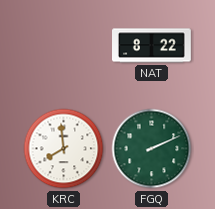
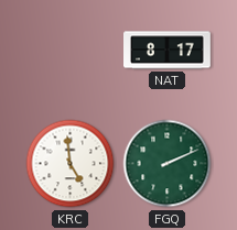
NAT: 8:22 -> 8:17 (168, 51)
KRC: 7:59 -> 4:59 (71, 164)
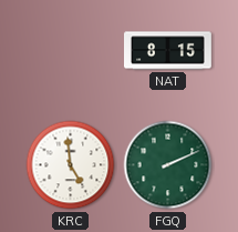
NAT: 8:17 -> 8:15 (168, 51)
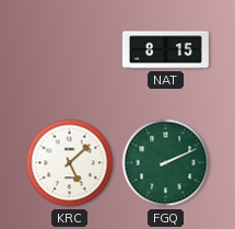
KRC: 4:59 -> 5:08 (70, 163)
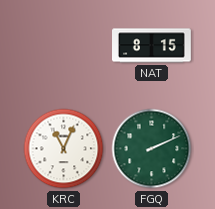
KRC: 5:08 -> 11:04 (64, 149)
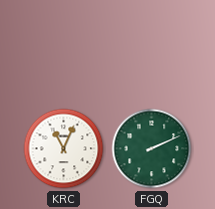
NAT: 8:15 -> none (152, 46)
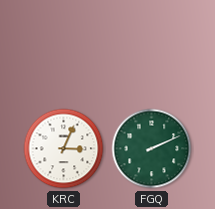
KRC: 11:04 -> 3:04 (64, 149)
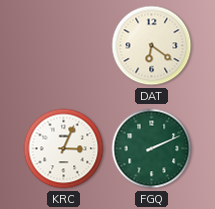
DAT: none -> 6:21 (152, 46)
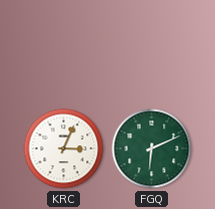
DAT: 6:21 -> none (152, 46)
FGQ: 2:11 -> 6:11 (152, 149)
